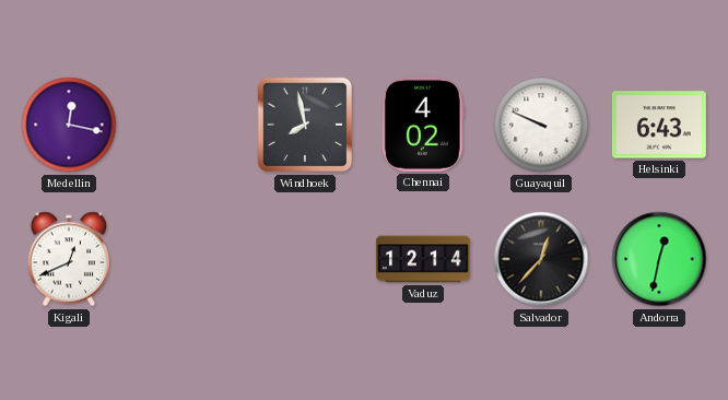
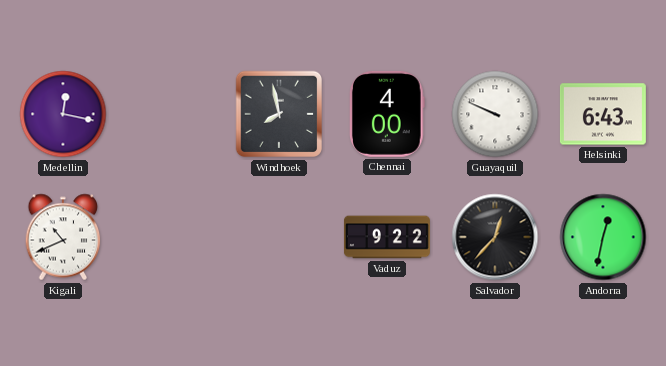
Chennai: 4:02 -> 4:00 (388, 114)
Kigali: 12:41 -> 10:41 (63, 237)
Vaduz: 12:14 -> 9:22 (387, 237)
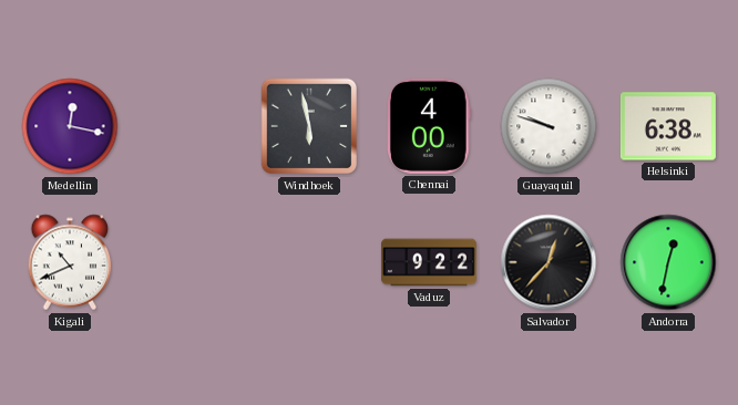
Windhoek: 7:58 -> 5:58 (309, 126)
Guayaquil: 9:49 -> 9:48 (549, 126)
Helsinki: 6:43 -> 6:38 (668, 126)
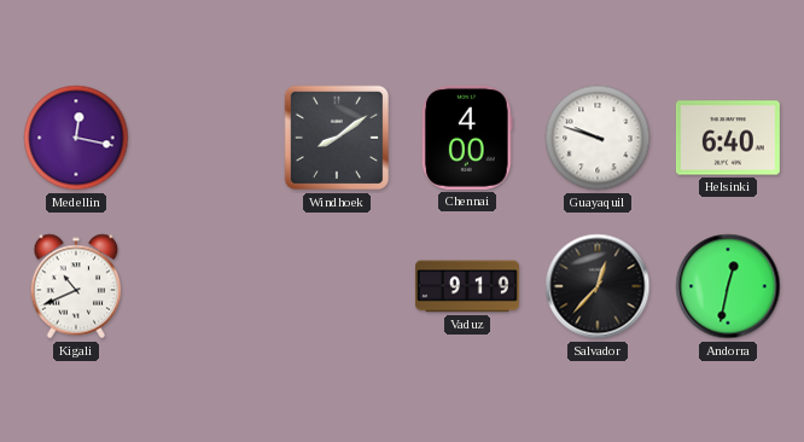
Windhoek: 5:58 -> 8:09 (337, 138)
Helsinki: 6:38 -> 6:40 (728, 138)
Vaduz: 9:22 -> 9:19 (467, 286)
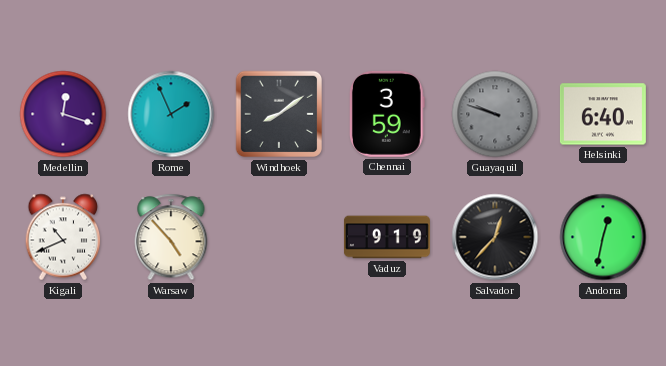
Medellin: 12:17 -> 12:18 (63, 114)
Rome: none -> 1:56 (171, 114)
Chennai: 4:00 -> 3:59 (388, 114)
Guayaquil dial: white -> grey (495, 114)
Warsaw: none -> 4:53 (171, 237)
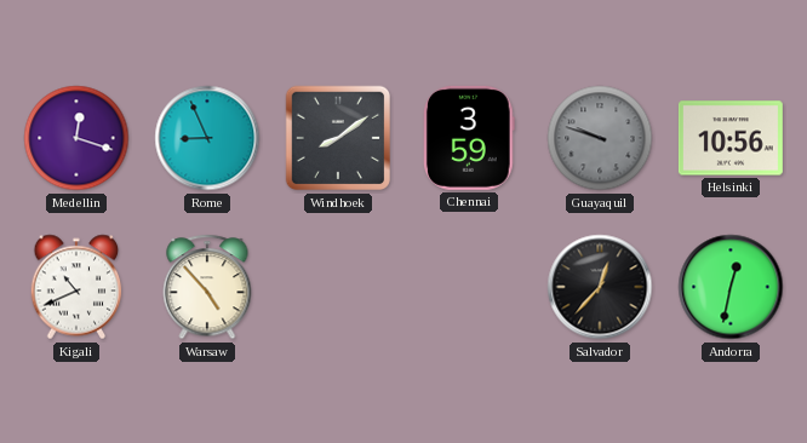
Rome: 1:56 -> 8:56 (207, 138)
Helsinki: 6:40 -> 10:56 (731, 138)
Vaduz: 9:19 -> none (387, 237)
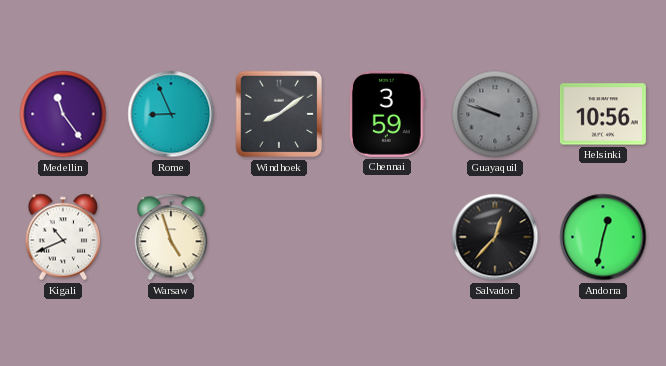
Medellin: 12:18 -> 11:24 (63, 114)
Warsaw: 4:53 -> 4:57 (171, 237)
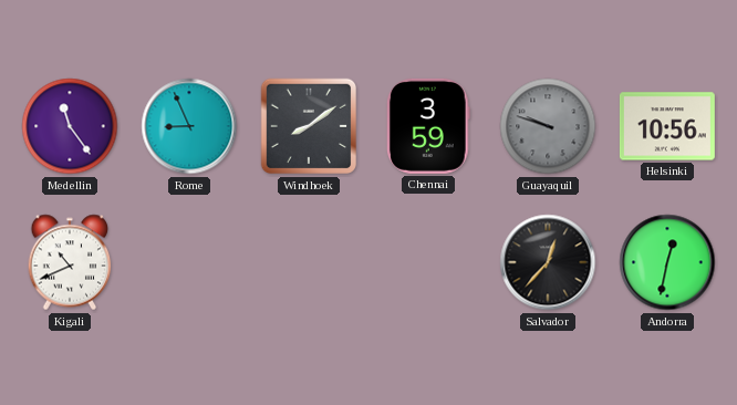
Warsaw: 4:57 -> none (171, 237)
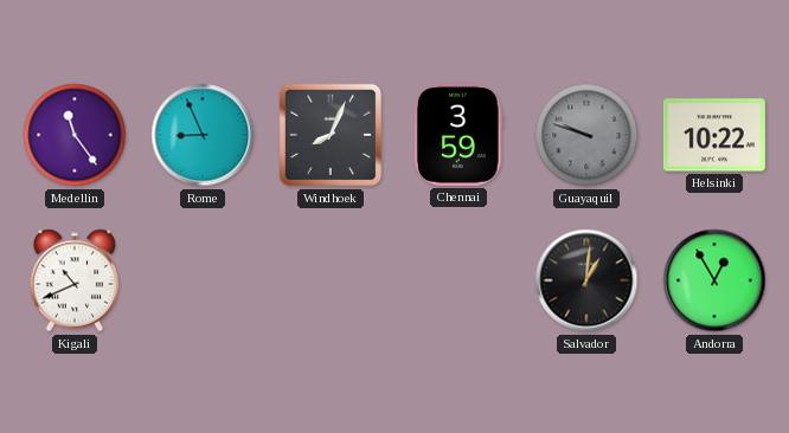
Windhoek: 8:09 -> 8:04 (331, 135)
Helsinki: 10:56 -> 10:22 (714, 135)
Salvador: 12:37 -> 1:01 (586, 280)
Andorra: 12:32 -> 12:55 (714, 280)
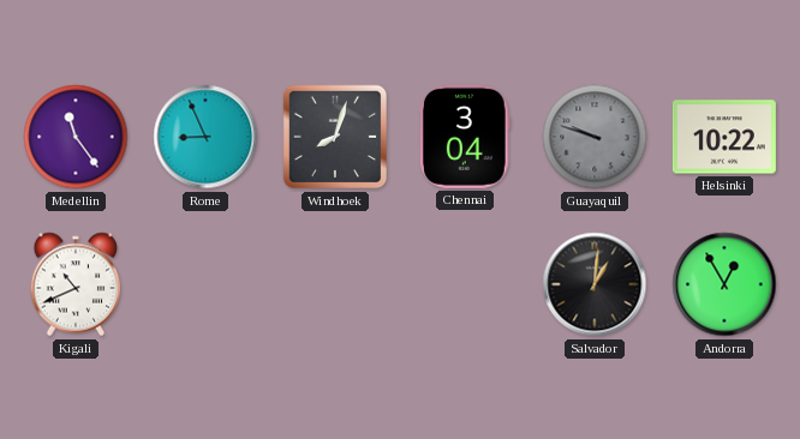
Windhoek: 8:04 -> 8:03 (335, 137)
Chennai: 3:59 -> 3:04 (466, 137)
